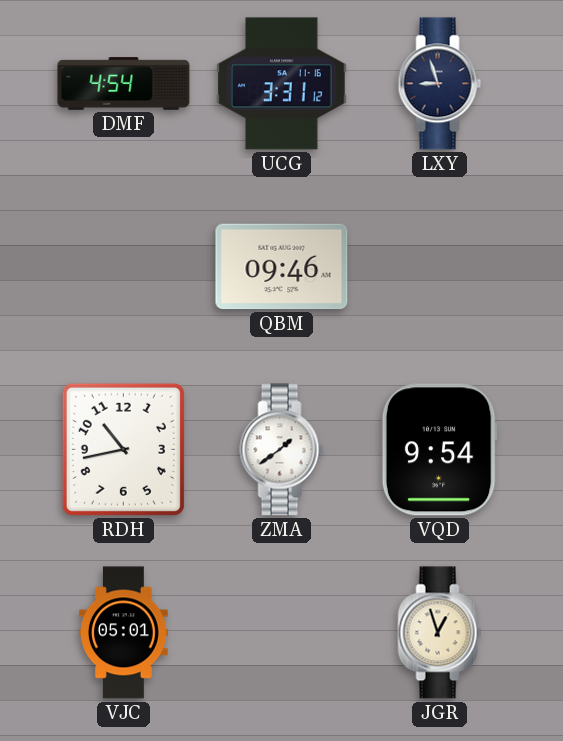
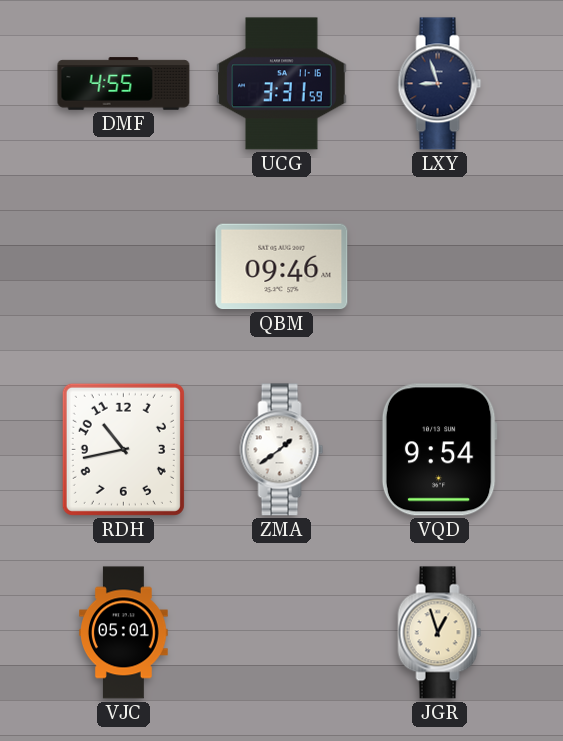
DMF: 4:54 -> 4:55 (124, 84)
UCG: 3:31:12 -> 3:31:59 (282, 84)
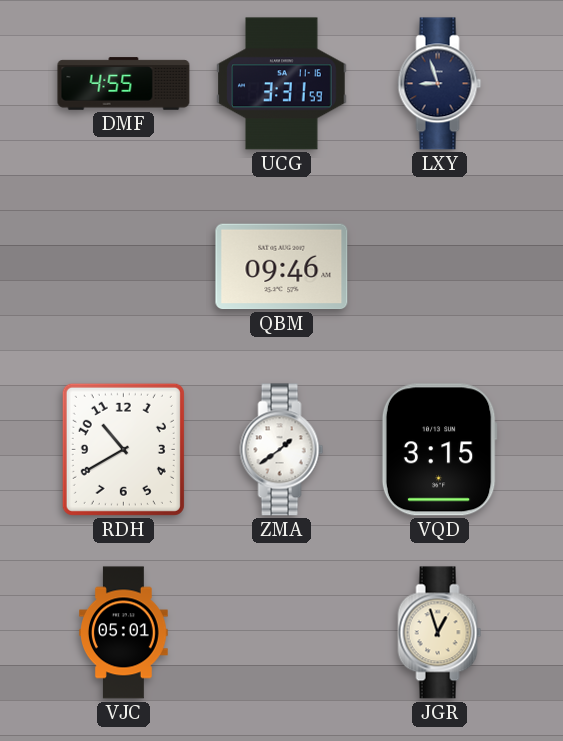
RDH: 10:43 -> 10:40 (123, 449)
VQD: 9:54 -> 3:15 (439, 450)
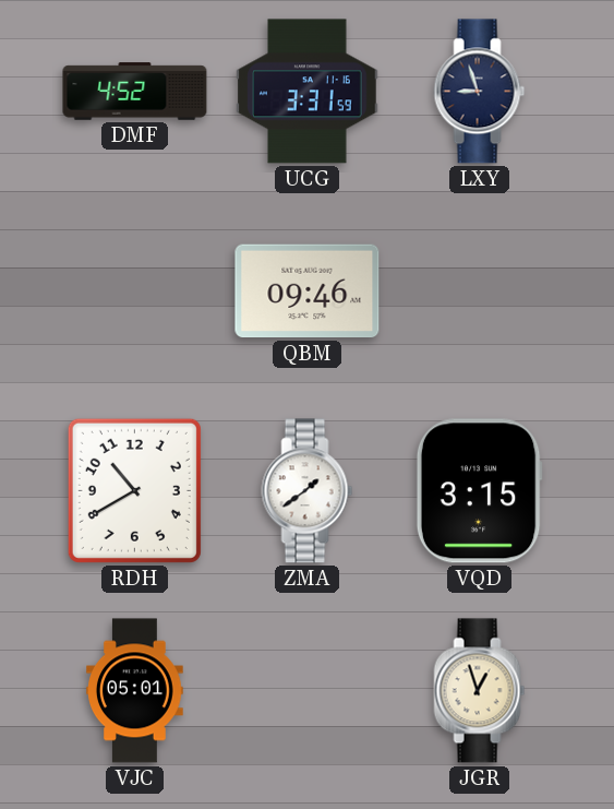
DMF: 4:55 -> 4:52 (135, 92)
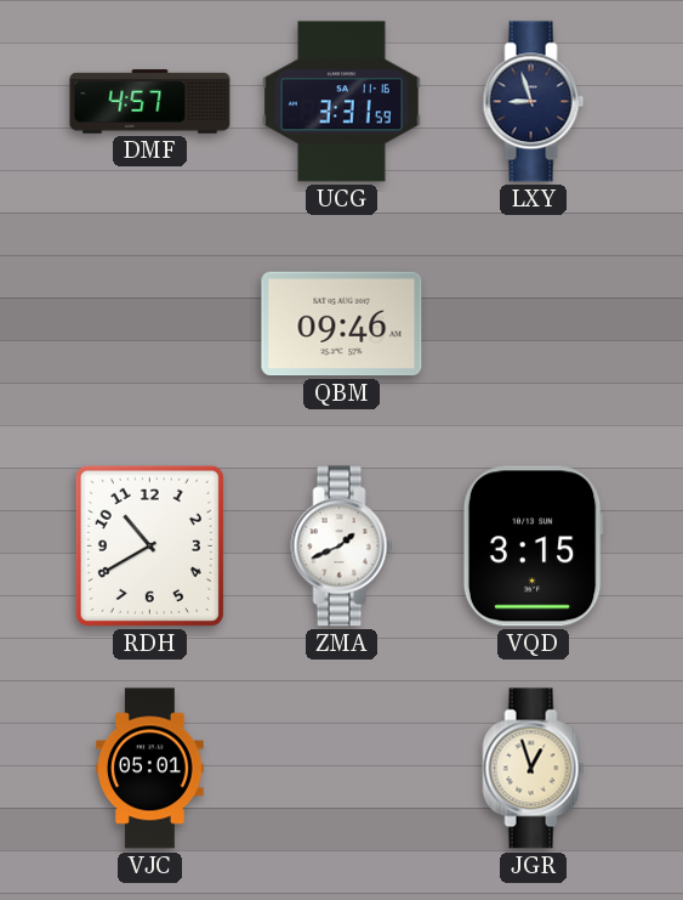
DMF: 4:52 -> 4:57 (150, 102)
ZMA: 1:39 -> 1:41 (342, 547)
